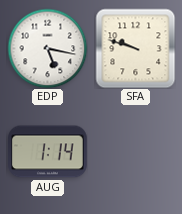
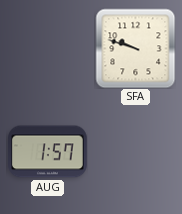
EDP: 5:17 -> none (47, 48)
AUG: 1:14 -> 1:57 (48, 152)
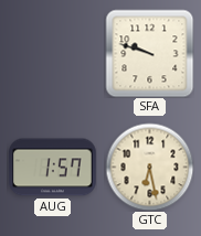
GTC: none -> 6:28 (149, 167)
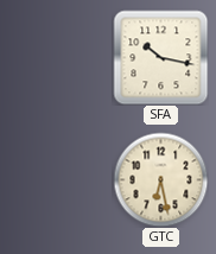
SFA: 9:48 -> 10:17 (160, 57)
AUG: 1:57 -> none (53, 168)
